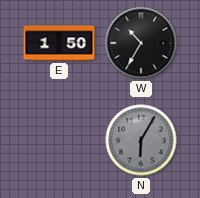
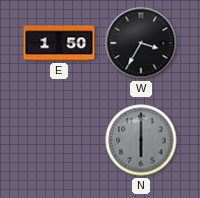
W: 10:35 -> 3:35 (141, 43)
N: 6:05 -> 6:00 (141, 140)
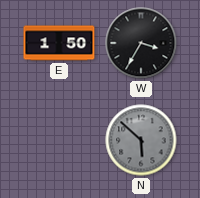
N: 6:00 -> 5:52 (141, 140)
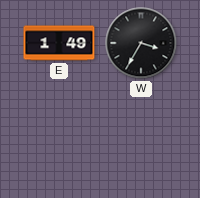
E: 1:50 -> 1:49 (59, 43)
N: 5:52 -> none (141, 140)
